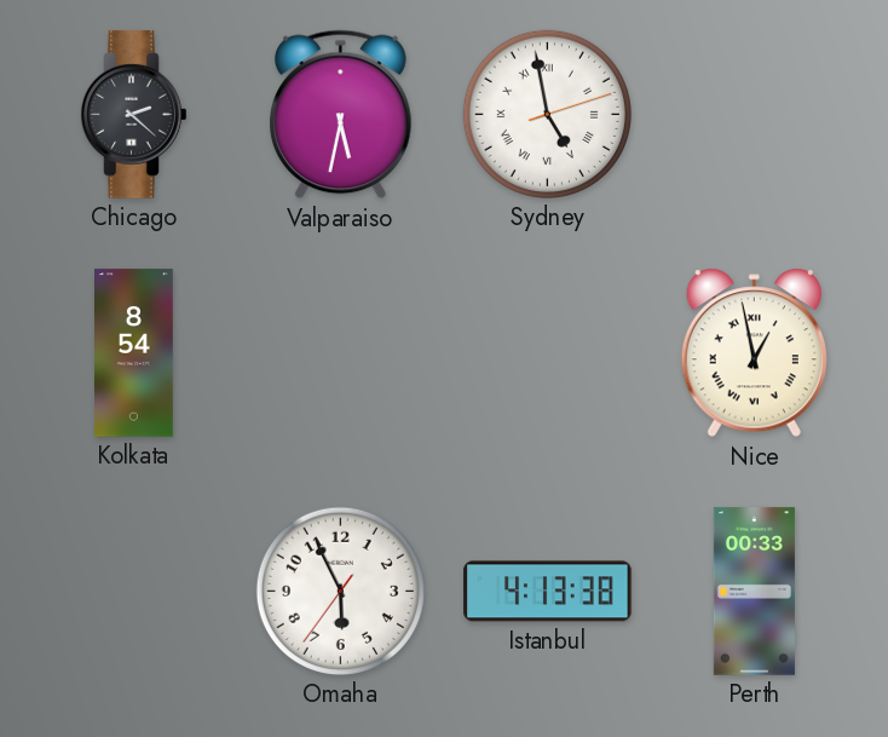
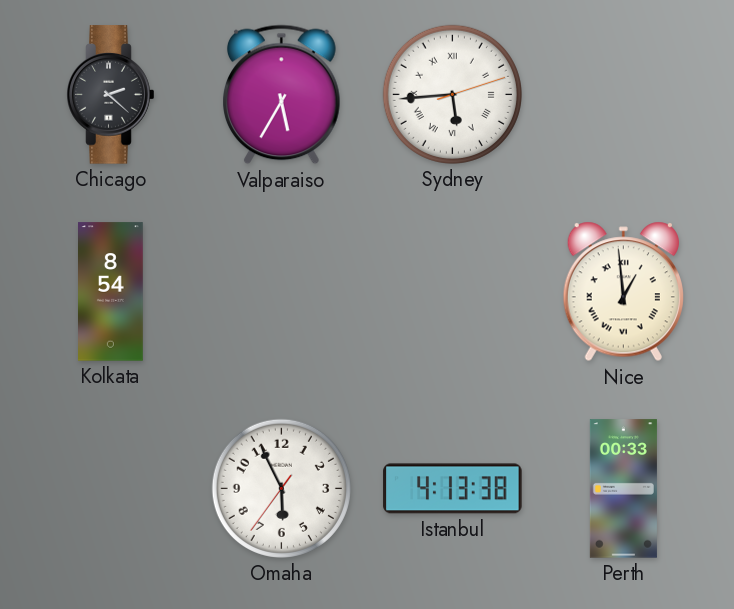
Valparaiso: 5:32 -> 5:35 (282, 95)
Sydney: 4:58 -> 5:44 (452, 94)
Nice: 12:58 -> 12:59 (623, 292)
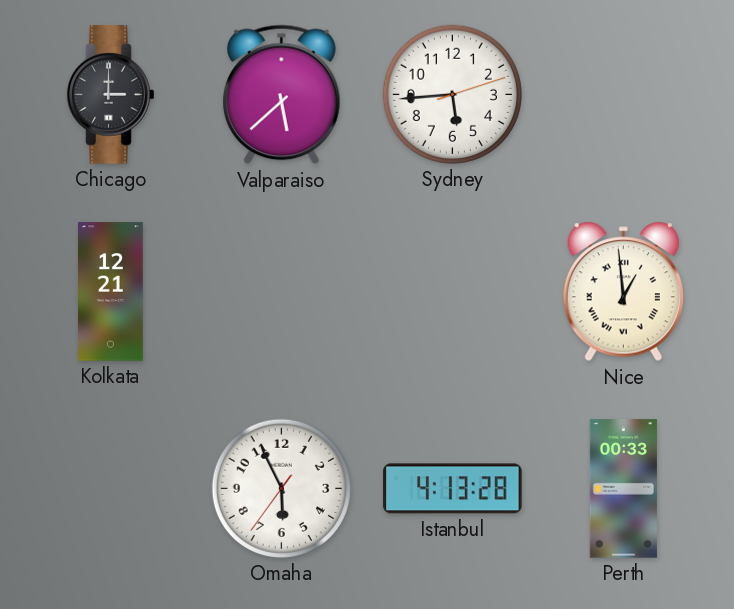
Chicago: 2:22 -> 3:00 (111, 95)
Valparaiso: 5:35 -> 5:38 (282, 95)
Sydney numerals: Roman -> Arabic (452, 94)
Kolkata: 8:54 -> 12:21 (111, 292)
Istanbul: 4:13:38 -> 4:13:28 (453, 489)
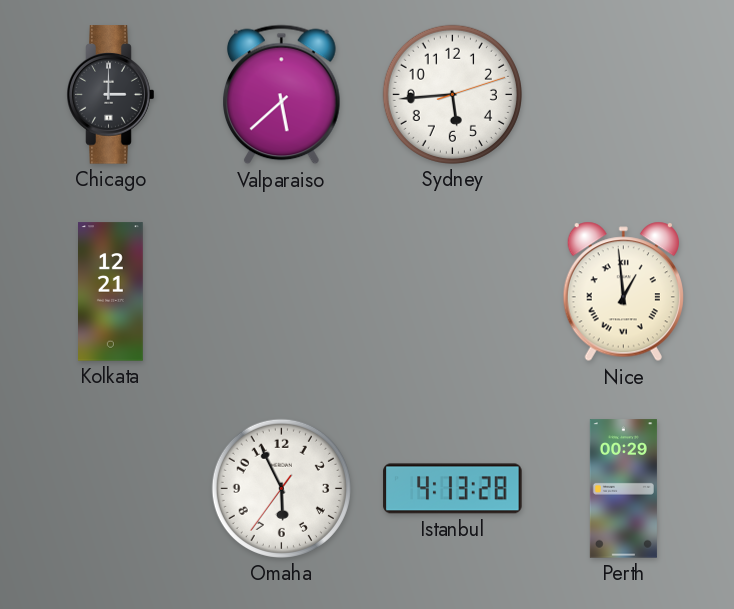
Perth: 00:33 -> 00:29 (623, 489)
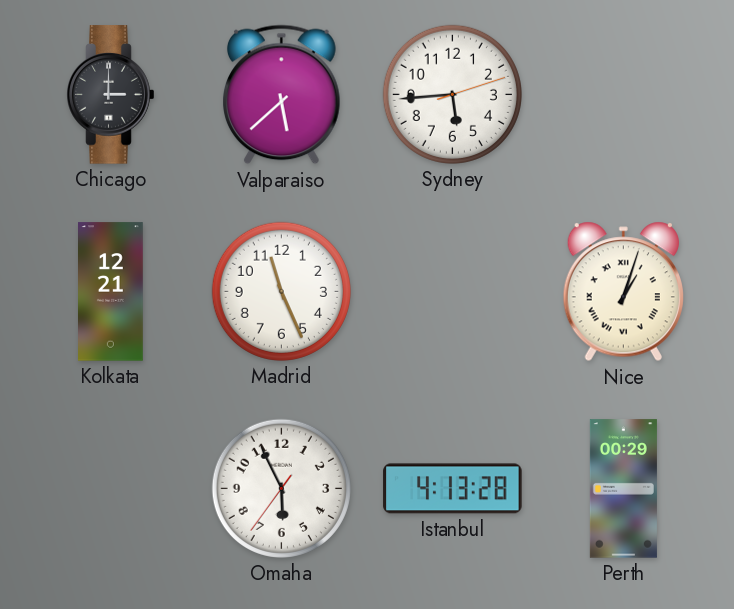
Madrid: none -> 11:26 (281, 291)
Nice: 12:59 -> 1:03 (623, 292)
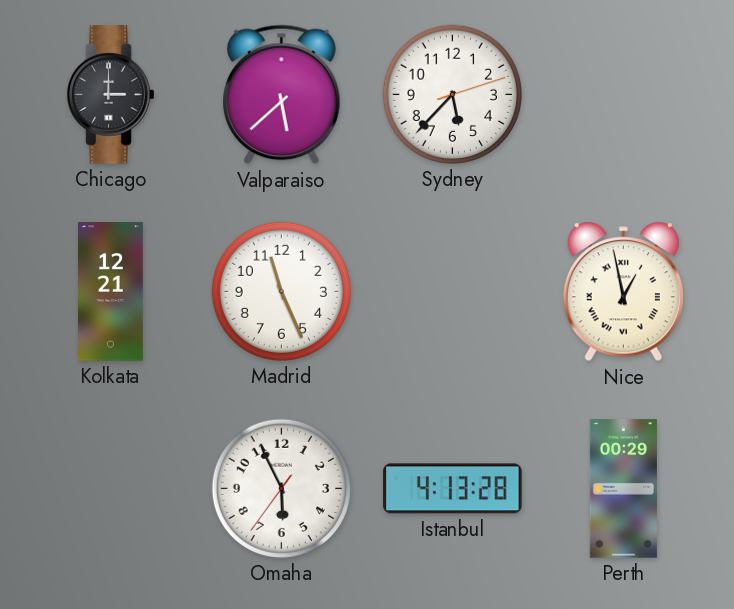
Sydney: 5:44 -> 5:37 (452, 94)
Nice: 1:03 -> 12:58 (623, 292)
